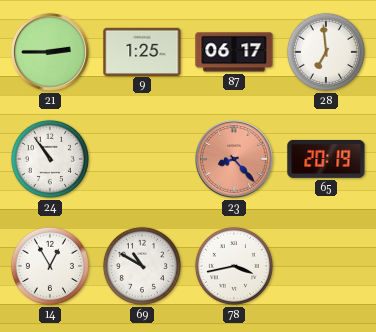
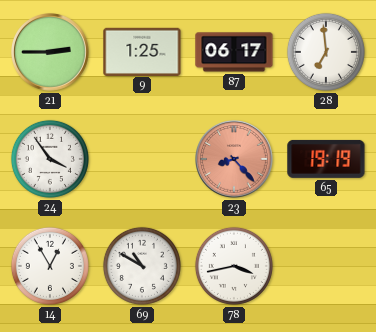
24: 10:54 -> 3:54 (50, 159)
65: 20:19 -> 19:19 (326, 159)
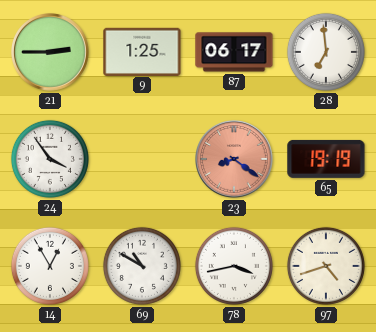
23: 8:23 -> 8:21 (235, 160)
97: none -> 4:42 (326, 266)
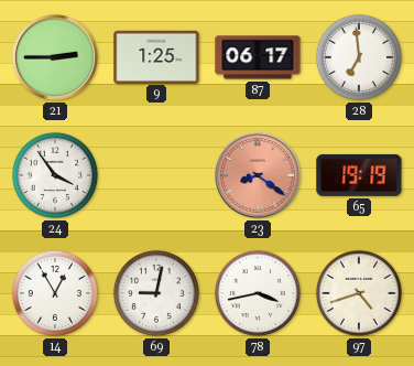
69: 10:50 -> 9:02 (156, 293)
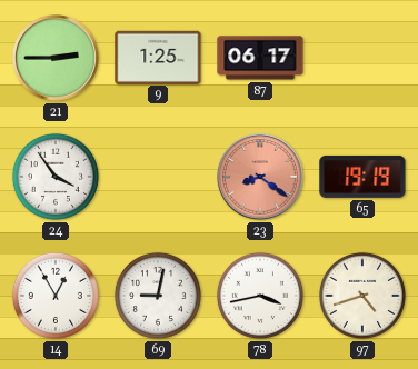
28: 6:59 -> none (359, 57)
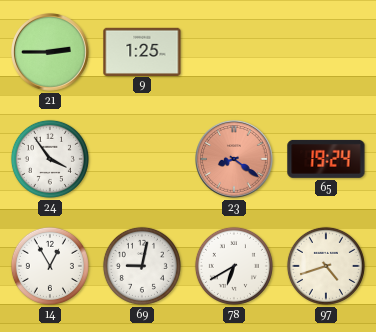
87: 06:17 -> none (260, 58)
65: 19:19 -> 19:24 (326, 159)
78: 3:43 -> 6:40 (234, 266)
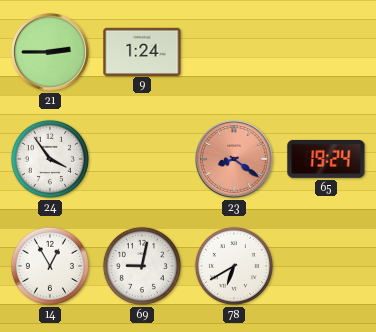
9: 1:25 -> 1:24 (142, 51)
97: 4:42 -> none (326, 266)
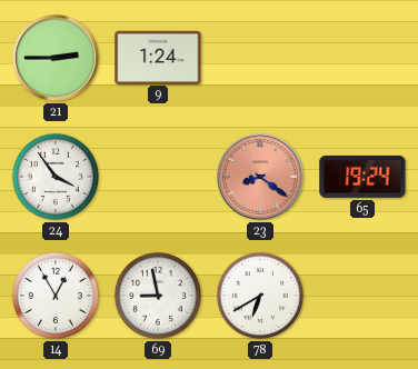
69: 9:02 -> 8:58 (158, 296)
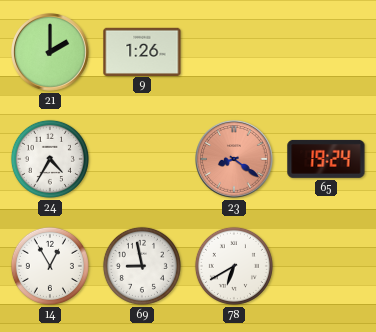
21: 2:45 -> 2:00 (51, 53)
9: 1:24 -> 1:26 (142, 51)
24: 3:54 -> 4:35 (50, 159)
